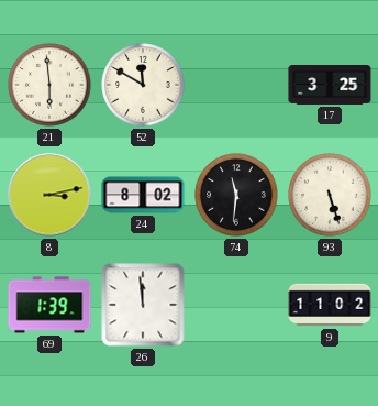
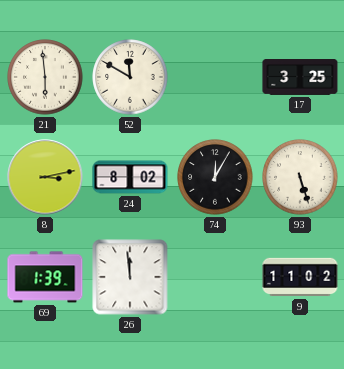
74: 11:31 -> 12:05 (215, 177)
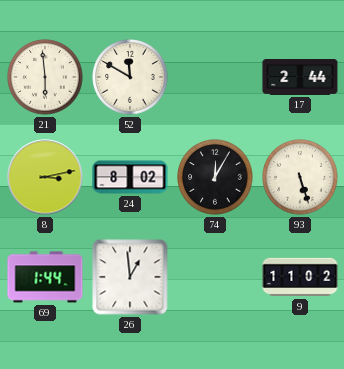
17: 3:25 -> 2:44 (300, 78)
69: 1:39 -> 1:44 (45, 277)
26: 11:59 -> 12:59 (130, 277)
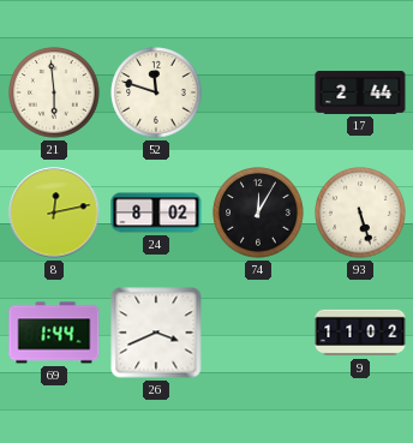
52: 11:50 -> 11:48 (156, 92)
8: 3:13 -> 12:13 (54, 212)
26: 12:59 -> 3:41 (156, 333)
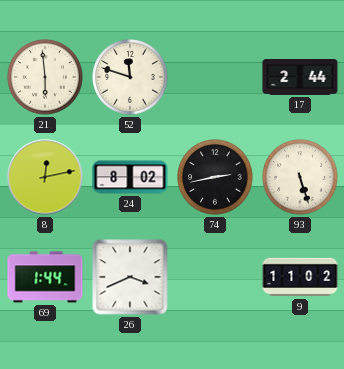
74: 12:05 -> 2:43 (215, 177)
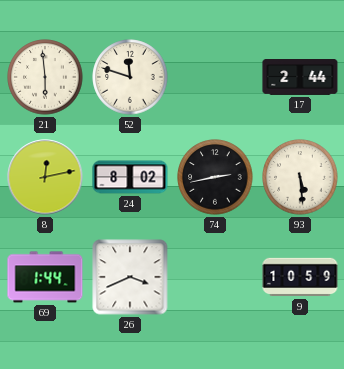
93: 5:27 -> 5:29 (300, 177)
9: 11:02 -> 10:59 (300, 277)
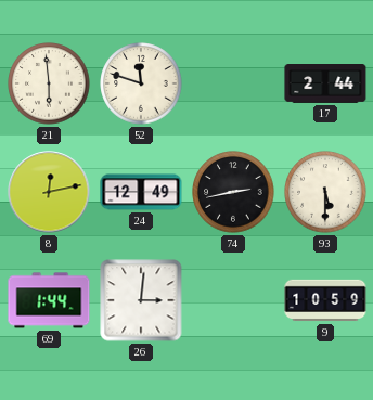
24: 8:02 -> 12:49 (141, 192)
93: 5:29 -> 5:30 (325, 192)
26: 3:41 -> 3:01 (141, 300)
